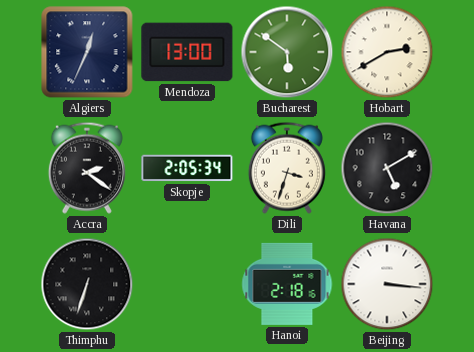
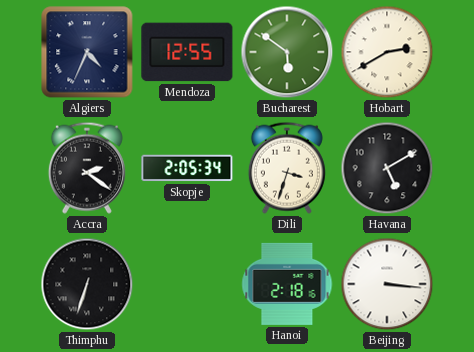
Algiers: 12:34 -> 4:34 (87, 52)
Mendoza: 13:00 -> 12:55 (187, 52)
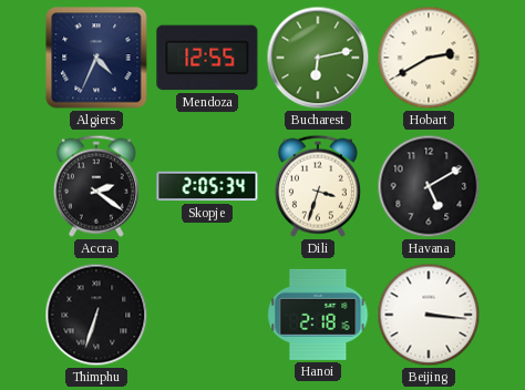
Bucharest: 5:51 -> 6:13 (318, 58)
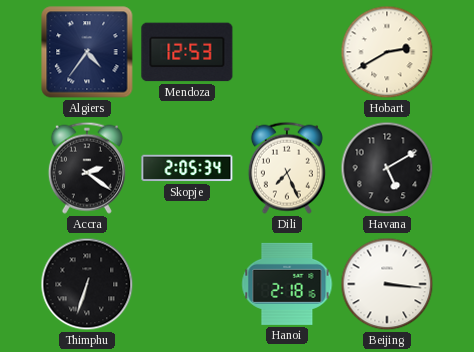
Algiers: 4:34 -> 4:36 (87, 52)
Mendoza: 12:55 -> 12:53 (187, 52)
Bucharest: 6:13 -> none (318, 58)
Dili: 3:33 -> 7:26 (287, 168)
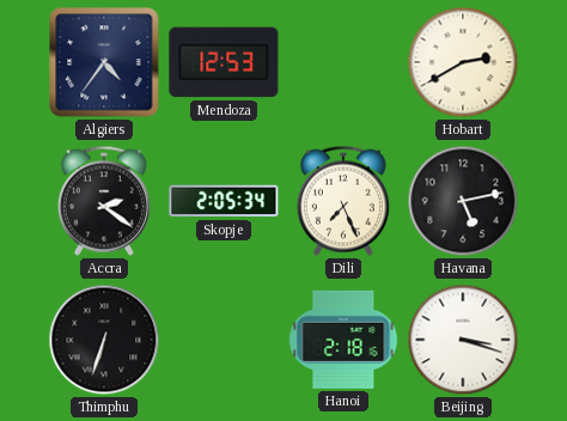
Havana: 5:10 -> 5:13 (463, 201)
Beijing: 3:16 -> 3:18 (463, 340)
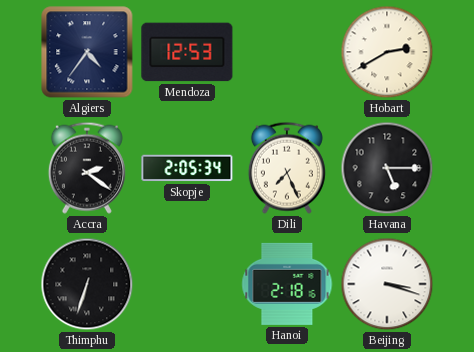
Havana: 5:13 -> 5:15 (387, 168)
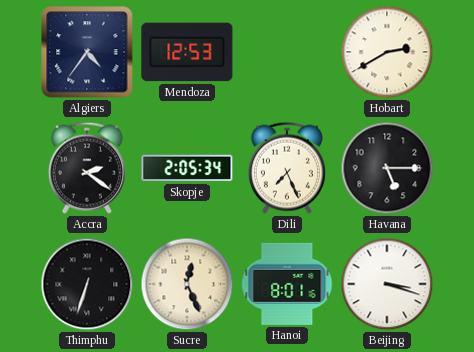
Sucre: none -> 12:26 (187, 284)
Hanoi: 2:18 -> 8:01 (287, 284)
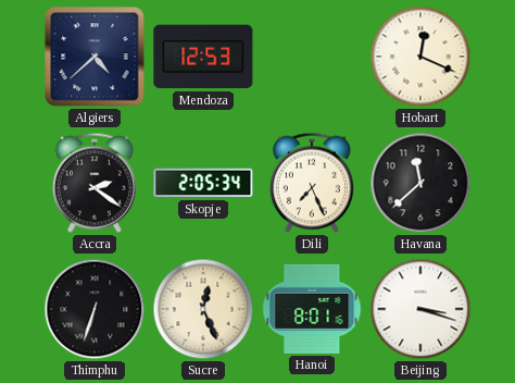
Algiers: 4:36 -> 4:38 (95, 57)
Hobart: 2:40 -> 12:19 (420, 57)
Havana: 5:15 -> 11:38 (420, 183)
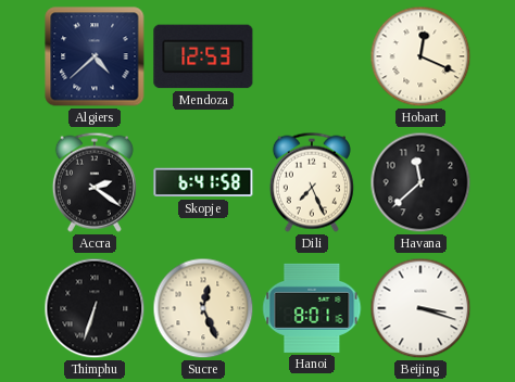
Skopje: 2:05 -> 6:41 (203, 182)
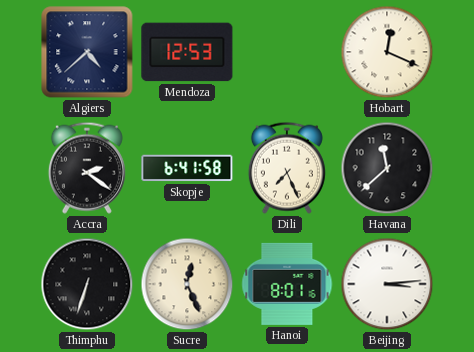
Beijing: 3:18 -> 3:14 (387, 284)
